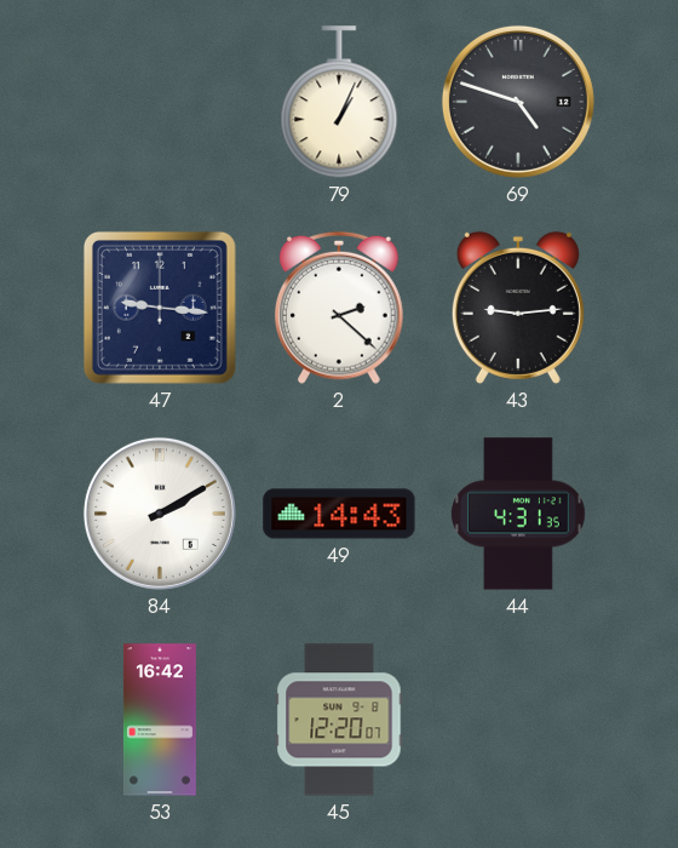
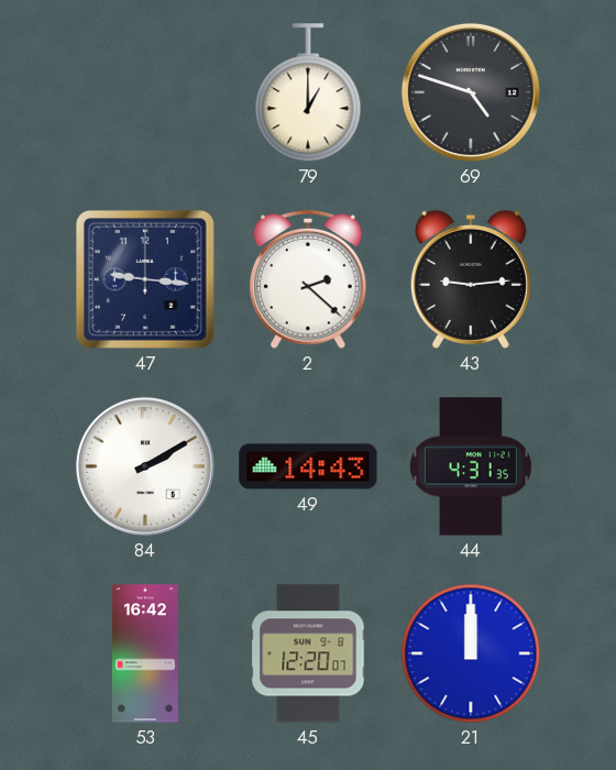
79: 1:04 -> 1:00 (308, 94)
21: none -> 12:00 (471, 653)
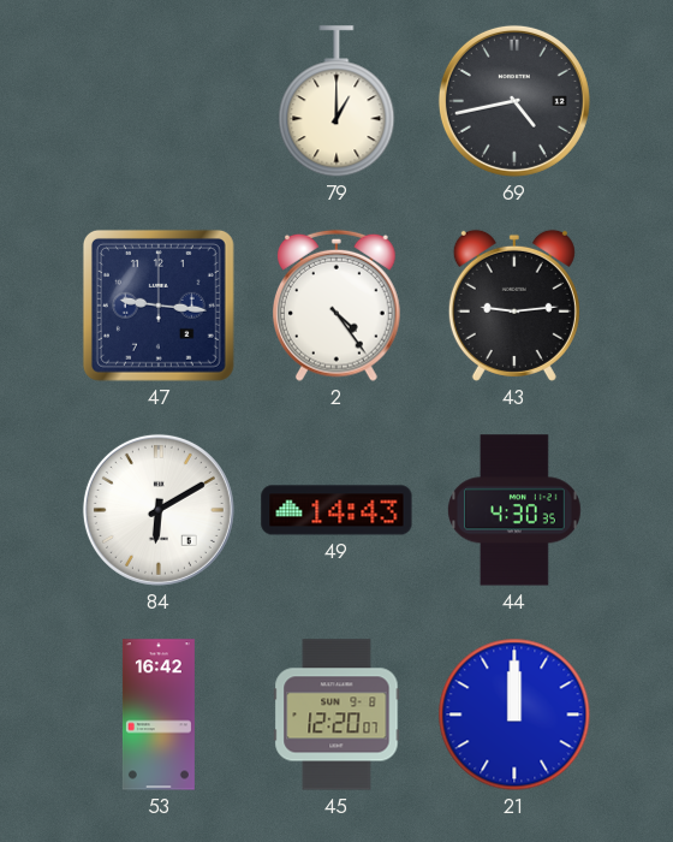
69: 4:48 -> 4:43 (514, 101)
2: 2:22 -> 4:24 (336, 306)
84: 2:10 -> 6:10 (159, 510)
44: 4:31 -> 4:30 (514, 510)
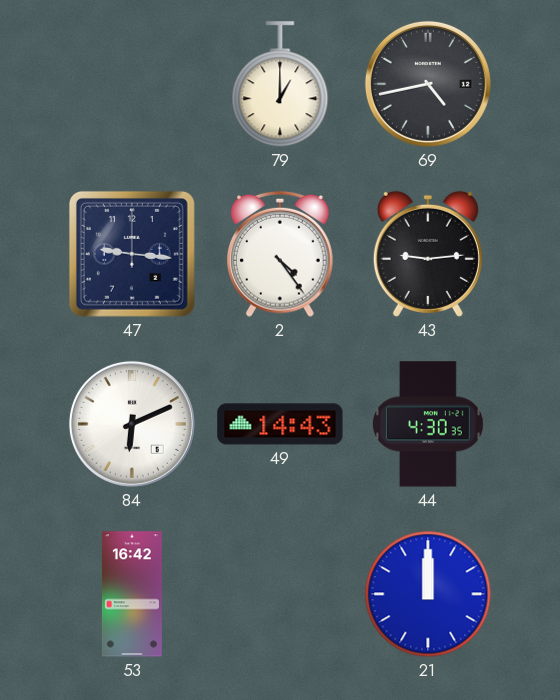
84: 6:10 -> 6:11 (132, 424)
45: 12:20 -> none (336, 714)
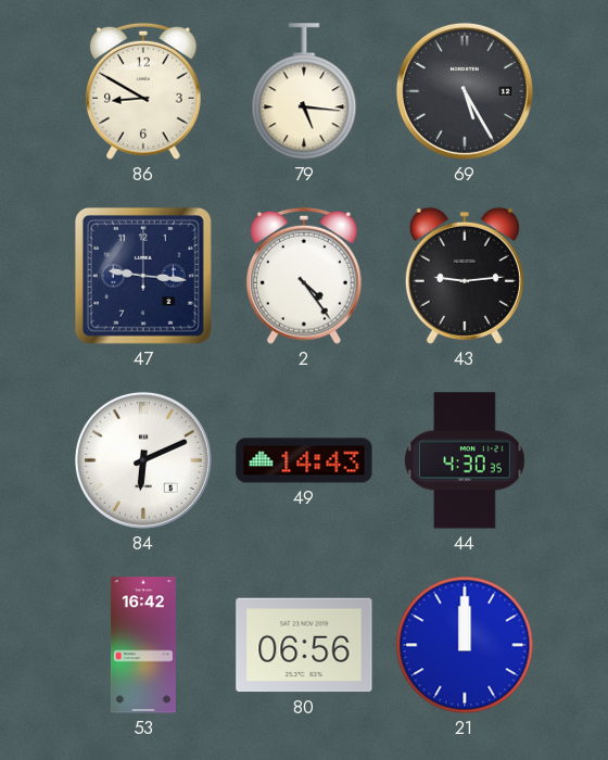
86: none -> 8:50 (143, 91)
79: 1:00 -> 5:16 (304, 92)
69: 4:43 -> 5:25 (465, 91)
80: none -> 06:56 (304, 645)
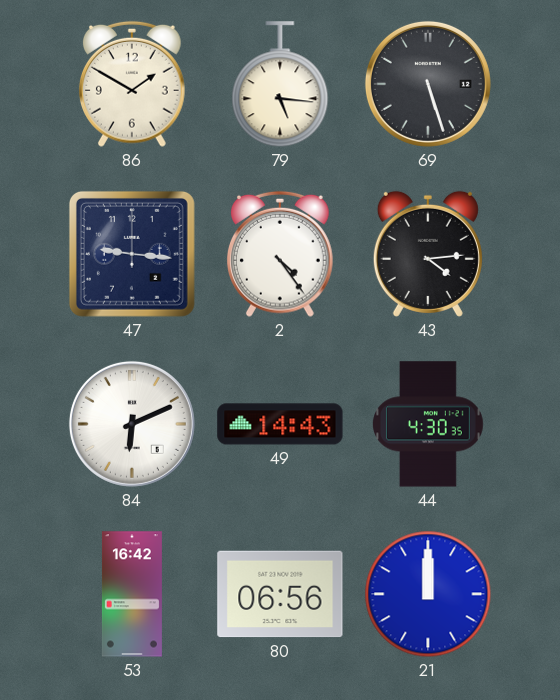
86: 8:50 -> 1:50 (132, 84)
69: 5:25 -> 5:27 (428, 84)
43: 9:14 -> 4:14 (428, 254)
